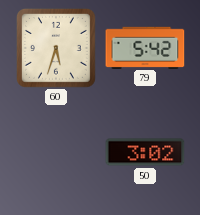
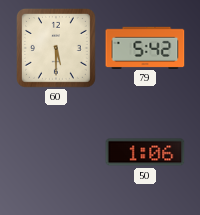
60: 5:33 -> 5:30 (56, 48)
50: 3:02 -> 1:06 (145, 152)
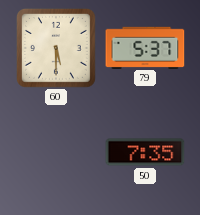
79: 5:42 -> 5:37 (145, 47)
50: 1:06 -> 7:35 (145, 152)
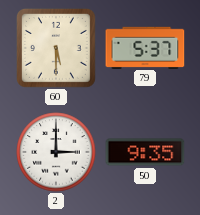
2: none -> 3:00 (56, 152)
50: 7:35 -> 9:35 (145, 152)
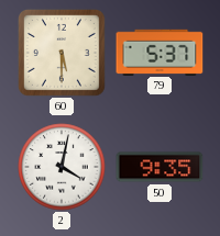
2: 3:00 -> 4:02 (62, 167)
